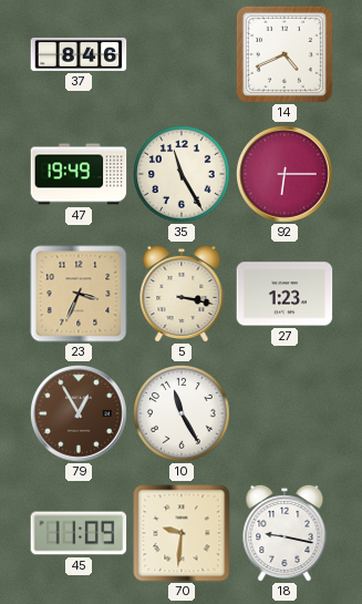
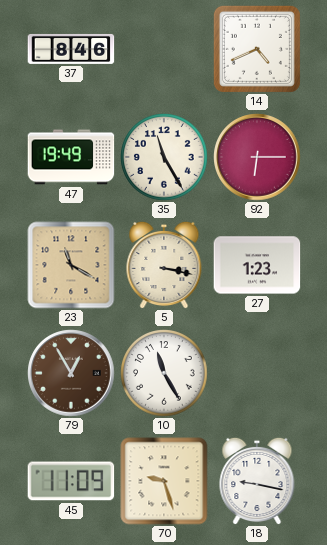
23: 3:34 -> 11:20 (71, 265)
70: 9:31 -> 9:27 (164, 481)
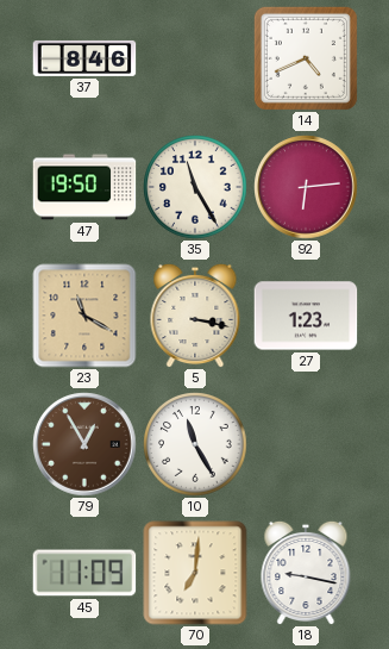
47: 19:49 -> 19:50 (84, 187)
92: 6:15 -> 6:14 (306, 187)
70: 9:27 -> 7:01 (195, 573)
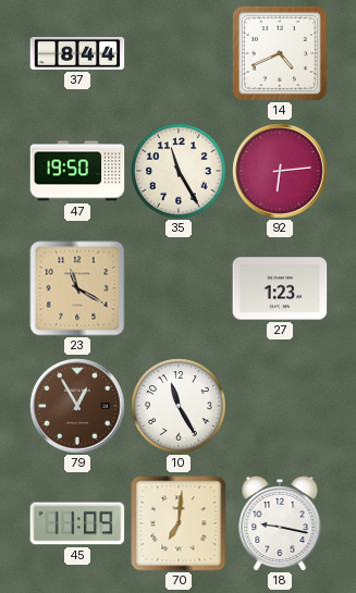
37: 8:46 -> 8:44 (77, 53)
5: 3:17 -> none (195, 316)
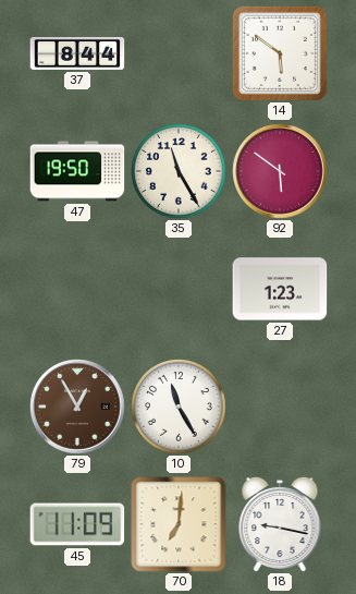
14: 4:41 -> 5:51 (280, 53)
92: 6:14 -> 5:51 (280, 171)
23: 11:20 -> none (77, 288)
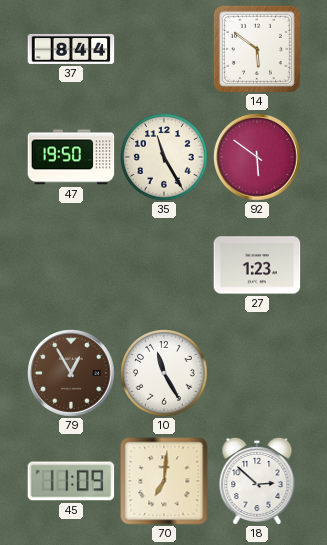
18: 9:17 -> 2:52 (257, 481)
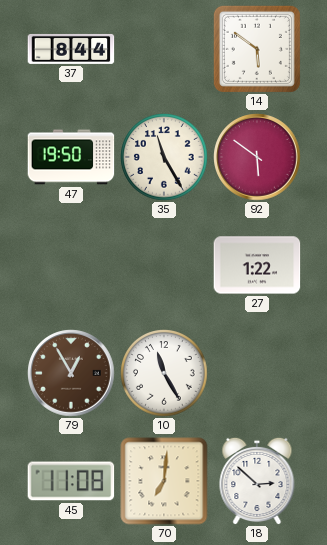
27: 1:23 -> 1:22 (257, 265)
45: 11:09 -> 11:08 (71, 481)
